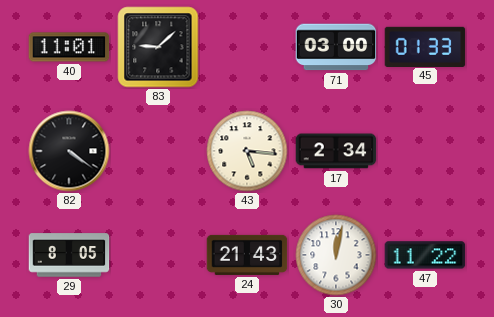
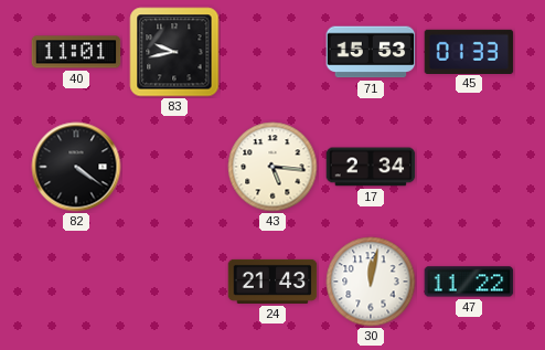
83: 9:08 -> 9:43 (174, 52)
71: 03:00 -> 15:53 (371, 52)
29: 8:05 -> none (69, 255)
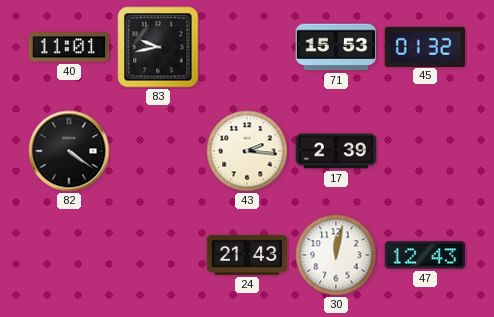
45: 01:33 -> 01:32 (425, 46)
43: 5:16 -> 2:16 (247, 151)
17: 2:34 -> 2:39 (336, 151)
47: 11:22 -> 12:43 (425, 255)
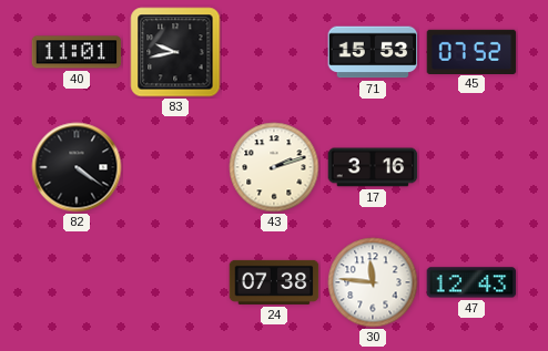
45: 01:32 -> 07:52 (471, 51)
43: 2:16 -> 2:12 (274, 167)
17: 2:39 -> 3:16 (373, 167)
24: 21:43 -> 07:38 (274, 282)
30: 12:02 -> 11:46 (373, 282)
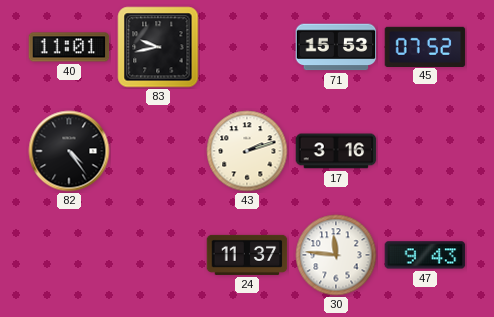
82: 4:21 -> 4:24 (69, 151)
24: 07:38 -> 11:37 (247, 255)
47: 12:43 -> 9:43 (425, 255)
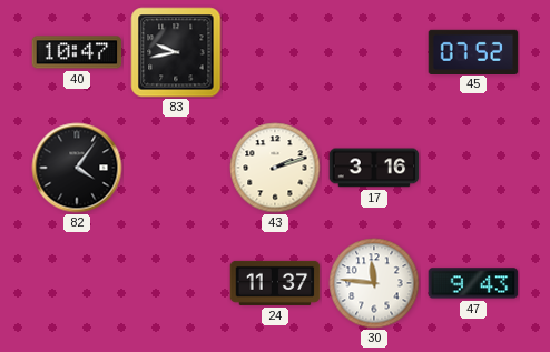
40: 11:01 -> 10:47 (77, 52)
71: 15:53 -> none (336, 47)
82: 4:24 -> 4:06 (77, 168)
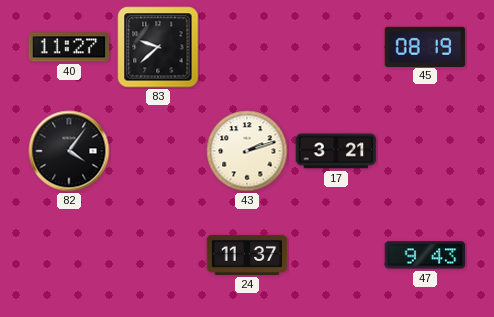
40: 10:47 -> 11:27 (69, 47)
83: 9:43 -> 9:38 (158, 47)
45: 07:52 -> 08:19 (425, 46)
17: 3:16 -> 3:21 (336, 151)
30: 11:46 -> none (374, 283)
